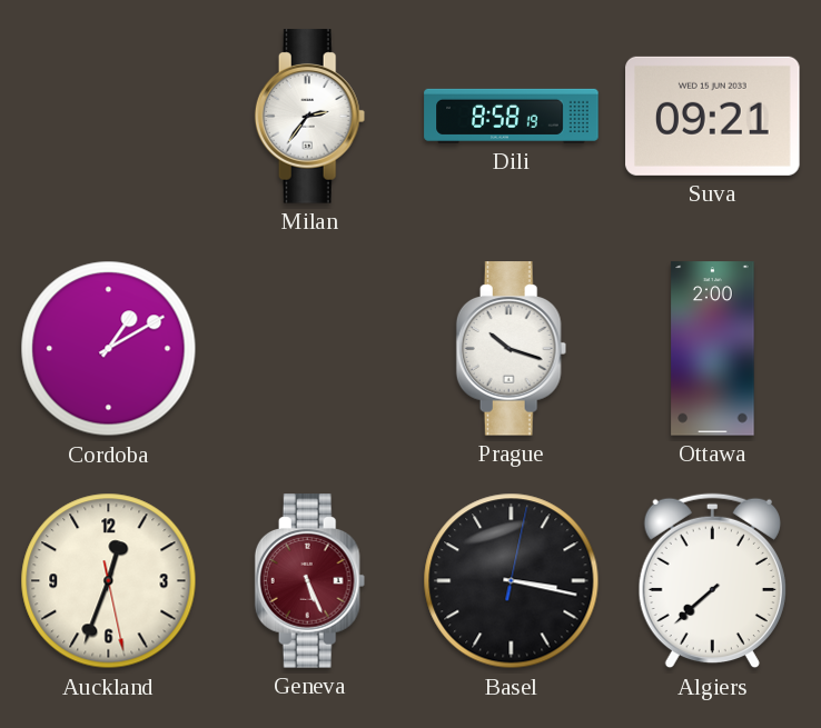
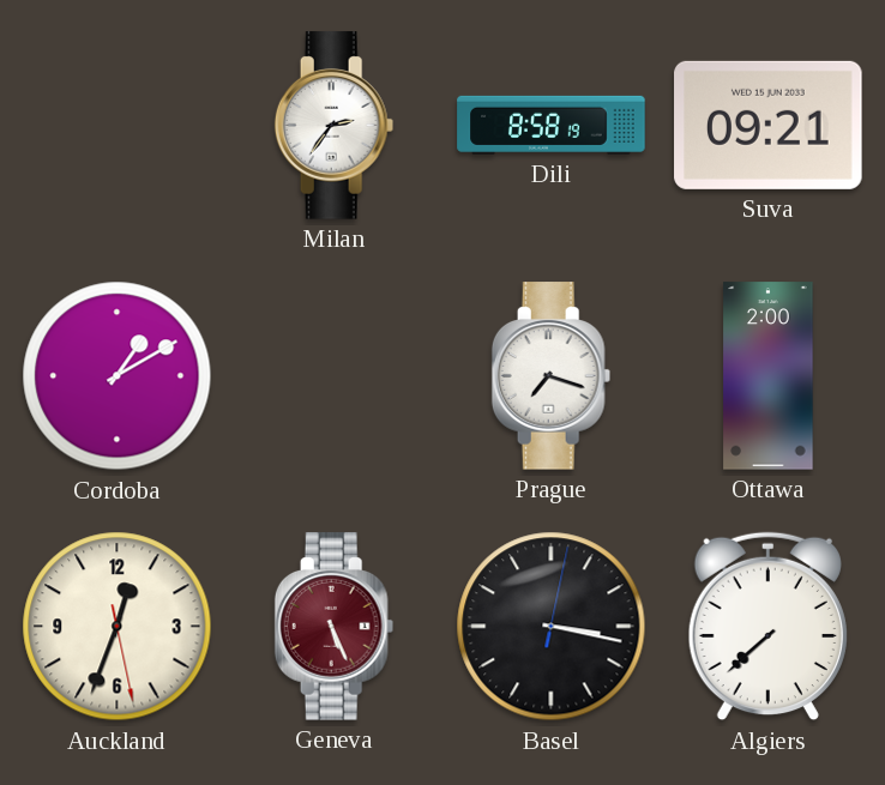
Prague: 10:18 -> 7:18 (552, 376)
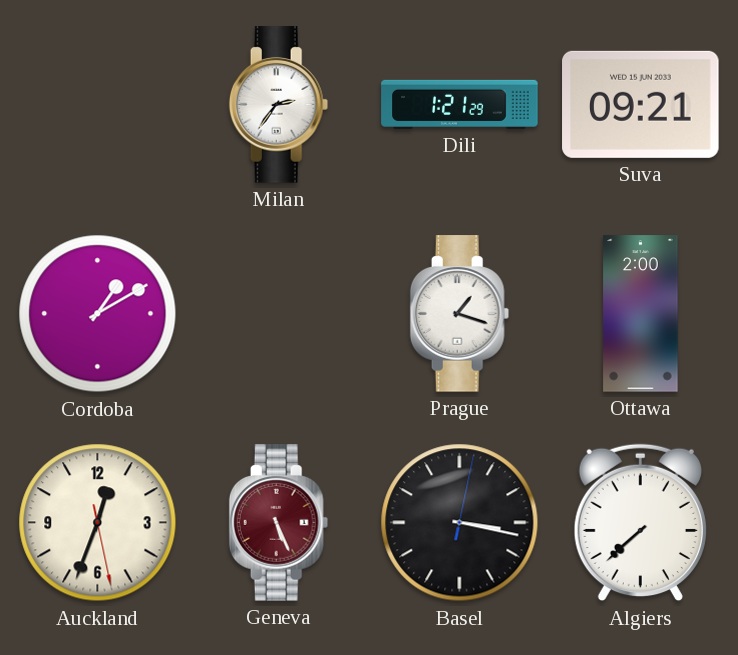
Dili: 8:58 -> 1:21 (460, 104)
Prague: 7:18 -> 1:18 (460, 314)
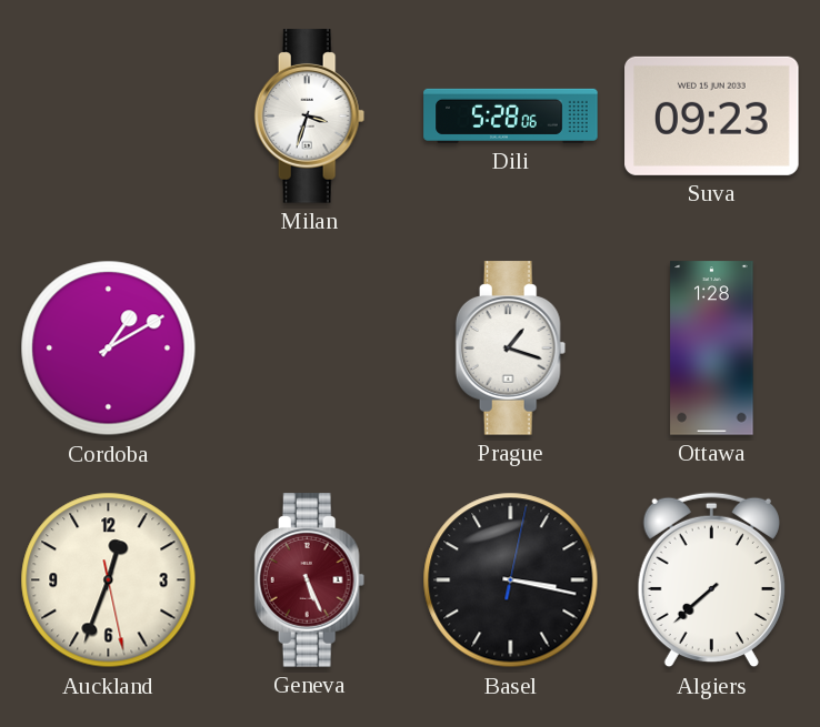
Milan: 2:36 -> 3:33 (310, 117)
Dili: 1:21 -> 5:28 (511, 115)
Suva: 09:21 -> 09:23 (712, 115)
Ottawa: 2:00 -> 1:28 (712, 349)
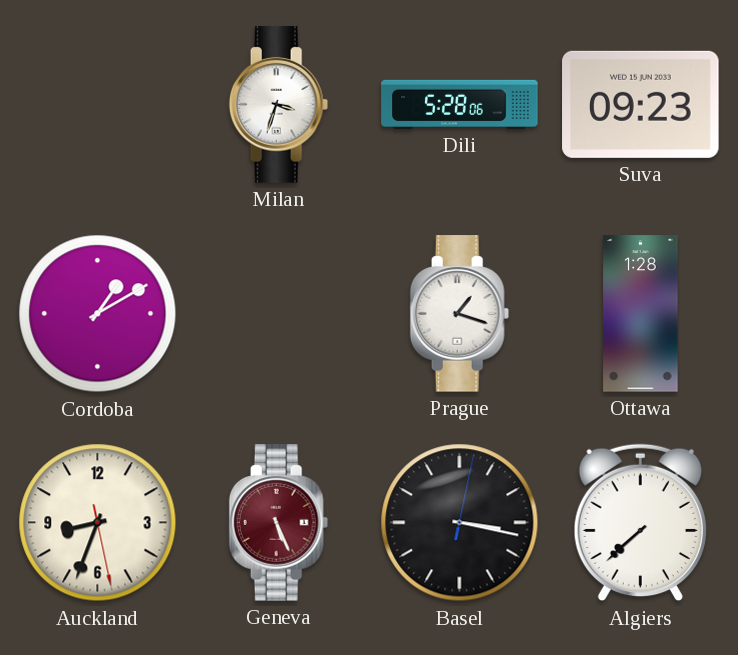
Auckland: 12:33 -> 8:33 (98, 523)
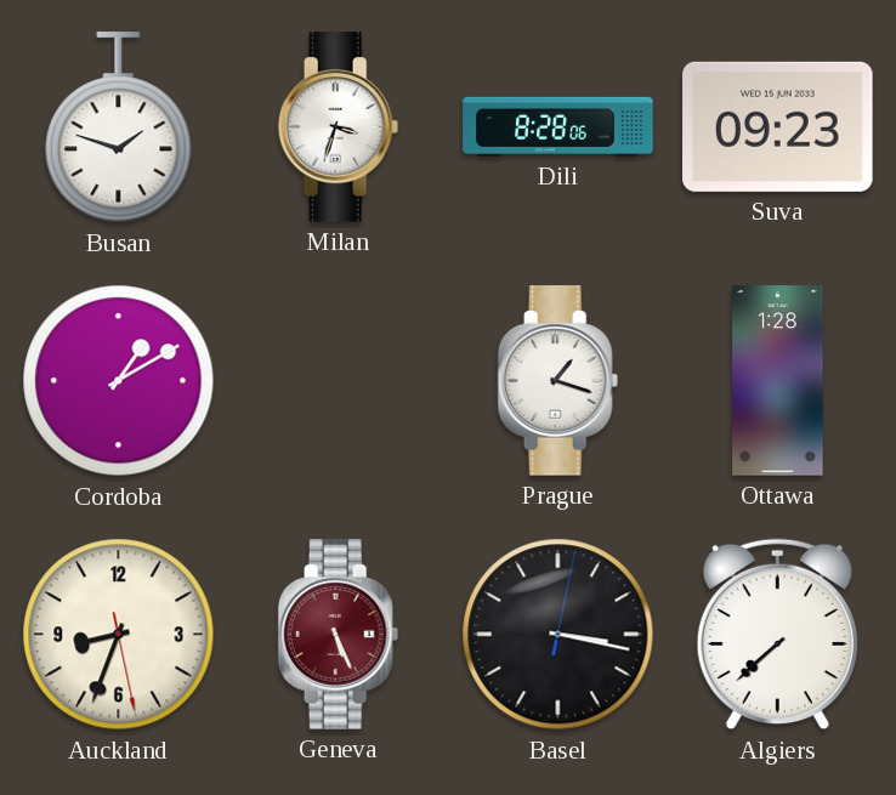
Busan: none -> 1:48 (119, 127)
Dili: 5:28 -> 8:28 (558, 126)
